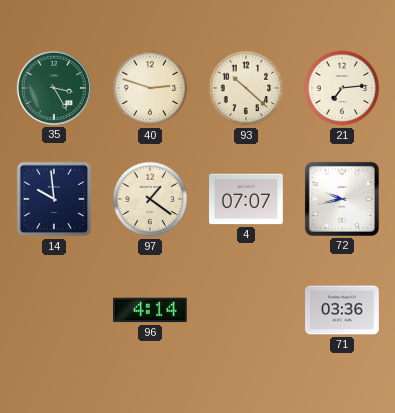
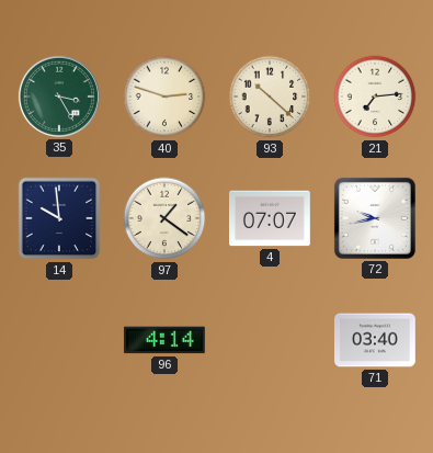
71: 03:36 -> 03:40 (376, 340)
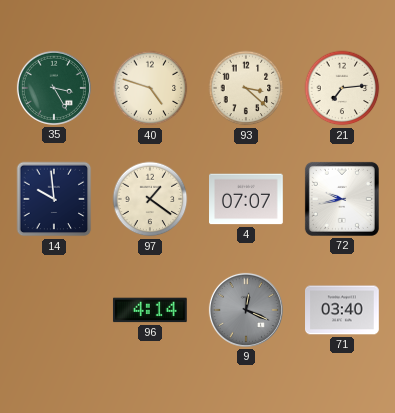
40: 2:48 -> 4:48 (150, 88)
93: 10:22 -> 3:22 (246, 88)
9: none -> 12:19 (246, 310)
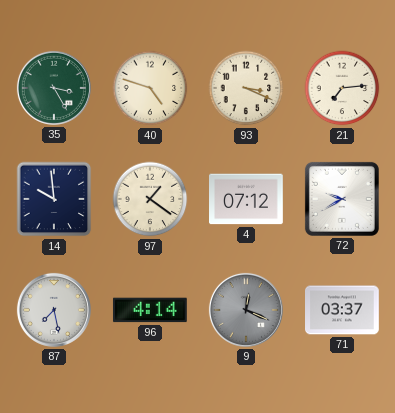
93: 3:22 -> 3:19 (246, 88)
4: 07:07 -> 07:12 (247, 199)
72: 9:43 -> 9:40 (342, 199)
87: none -> 7:28 (54, 310)
71: 03:40 -> 03:37 (343, 310)
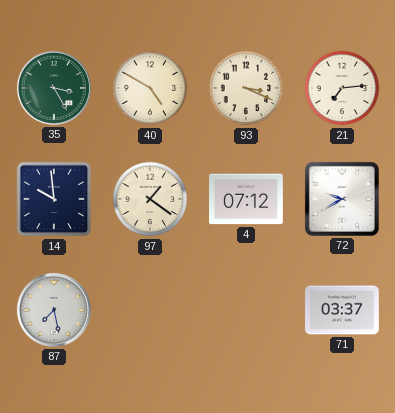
40: 4:48 -> 4:50 (150, 88)
96: 4:14 -> none (150, 310)
9: 12:19 -> none (246, 310)
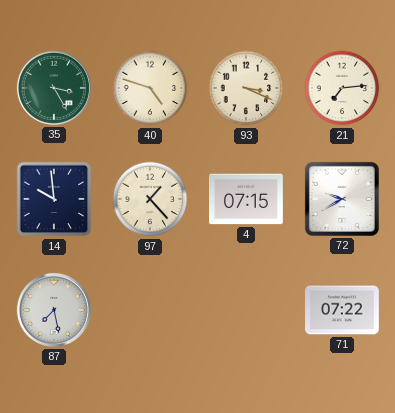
40: 4:50 -> 4:48 (150, 88)
97: 1:21 -> 1:23 (150, 199)
4: 07:12 -> 07:15 (247, 199)
71: 03:37 -> 07:22 (343, 310)
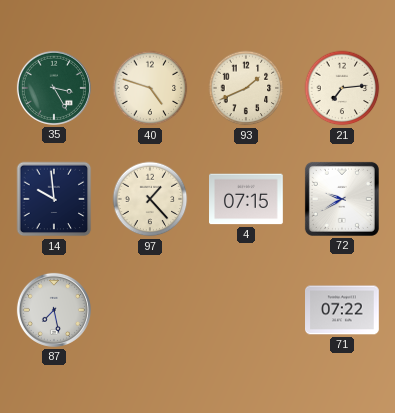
93: 3:19 -> 1:41 (246, 88)
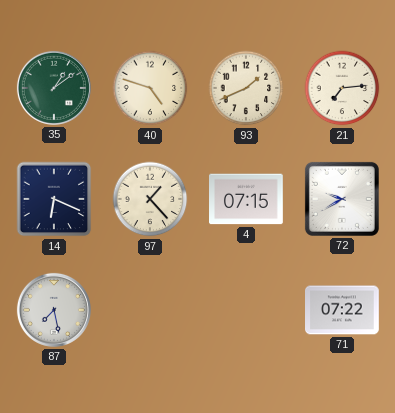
35: 3:25 -> 1:09 (54, 88)
14: 9:59 -> 6:19 (54, 199)
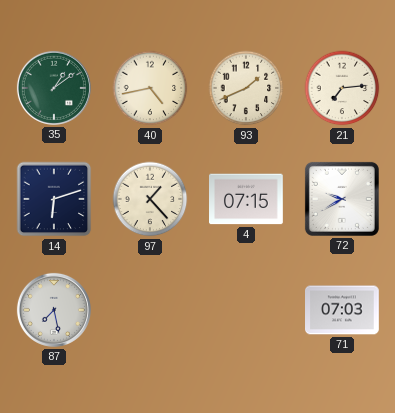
40: 4:48 -> 4:43 (150, 88)
14: 6:19 -> 6:12 (54, 199)
71: 07:22 -> 07:03 (343, 310)
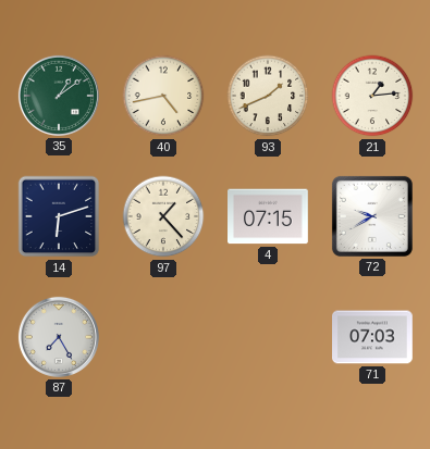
21: 7:14 -> 1:14 (372, 96)
87: 7:28 -> 7:25 (59, 337)
